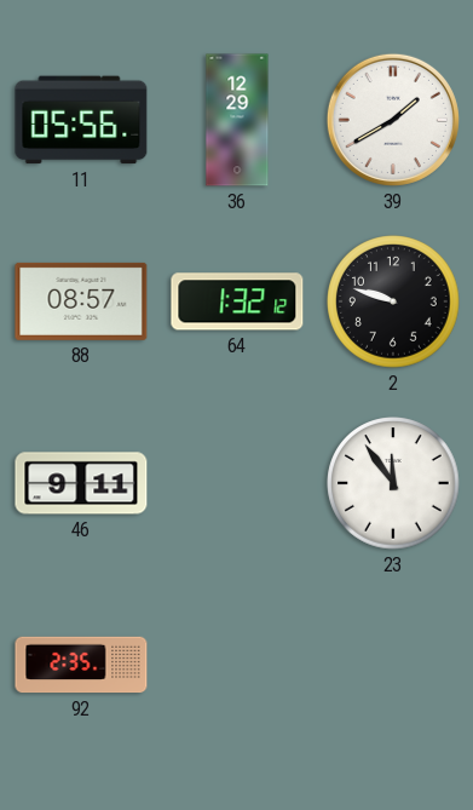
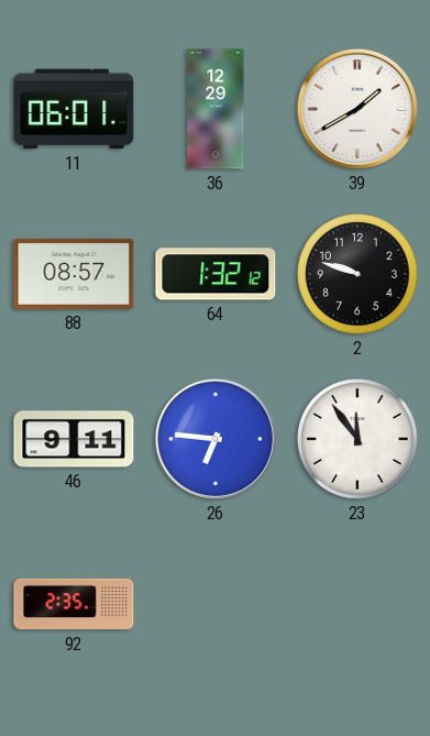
11: 05:56 -> 06:01 (74, 109)
26: none -> 6:46 (216, 439)
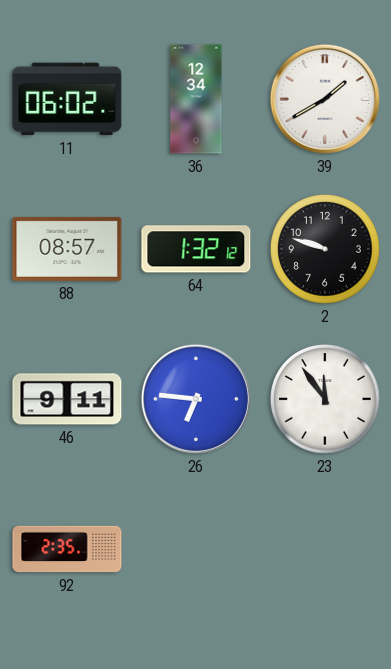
11: 06:01 -> 06:02 (67, 99)
36: 12:29 -> 12:34 (196, 99)
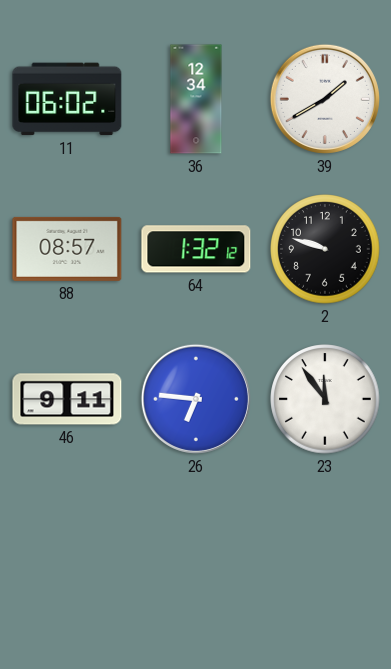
92: 2:35 -> none (67, 549)
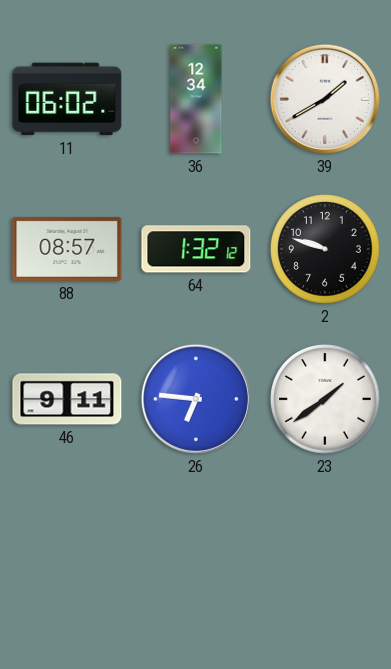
23: 11:54 -> 1:39 (325, 399)
